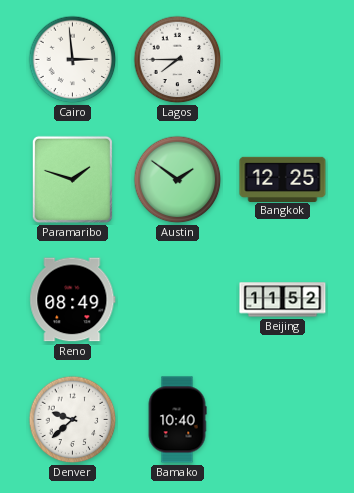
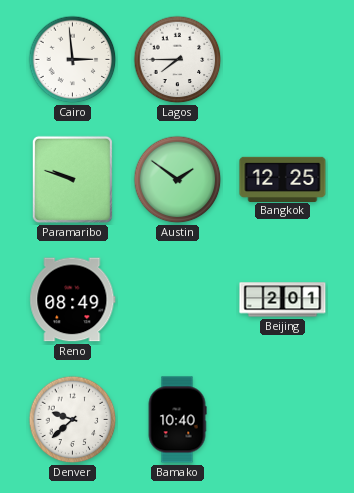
Paramaribo: 1:48 -> 9:48 (72, 179)
Beijing: 11:52 -> 2:01 (283, 300)
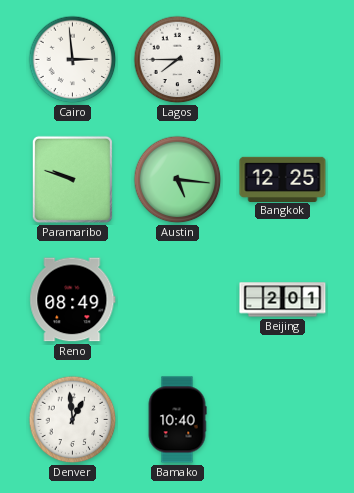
Austin: 1:51 -> 5:16 (178, 180)
Denver: 9:38 -> 12:59 (73, 420)
